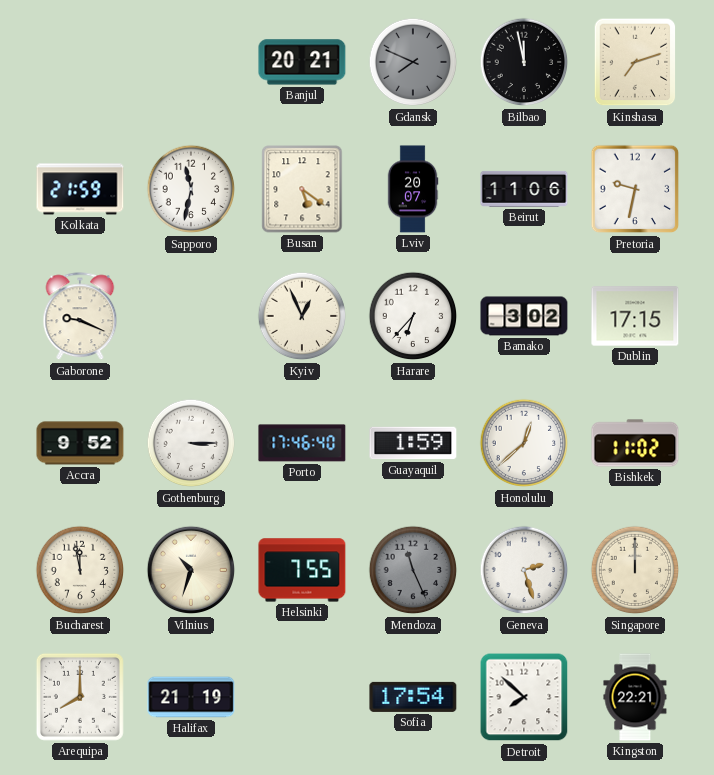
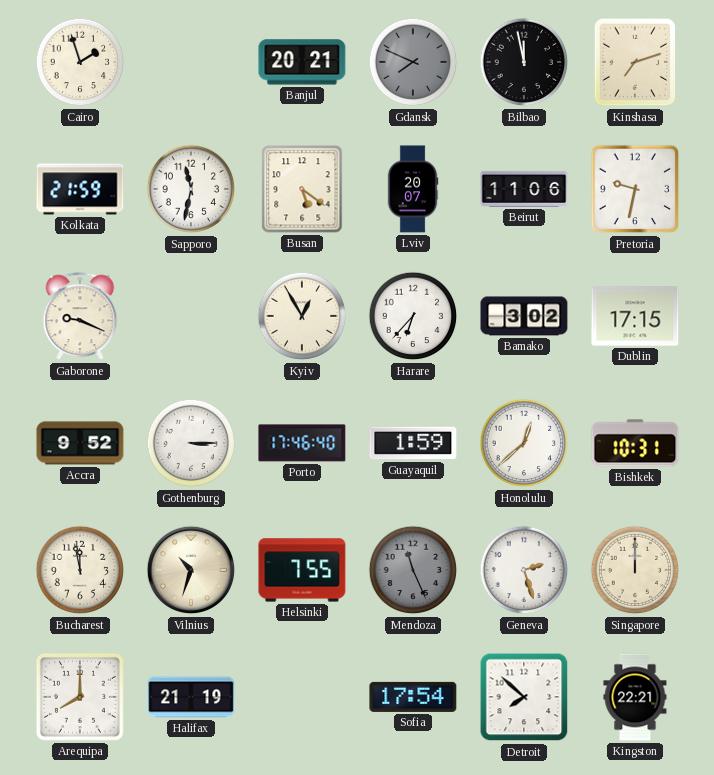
Cairo: none -> 1:57 (80, 62)
Kyiv: 12:56 -> 12:55 (302, 316)
Bishkek: 11:02 -> 10:31 (635, 443)
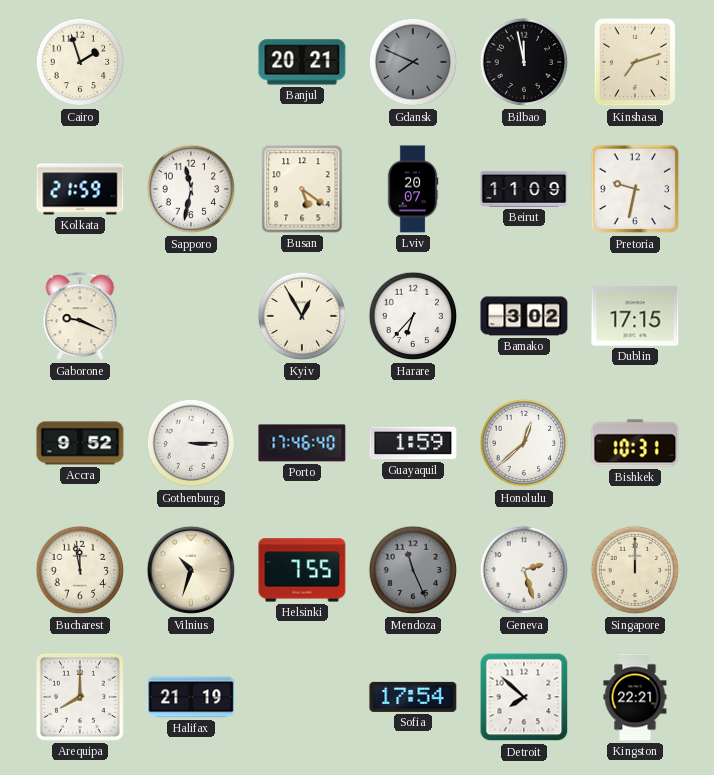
Beirut: 11:06 -> 11:09 (524, 189)
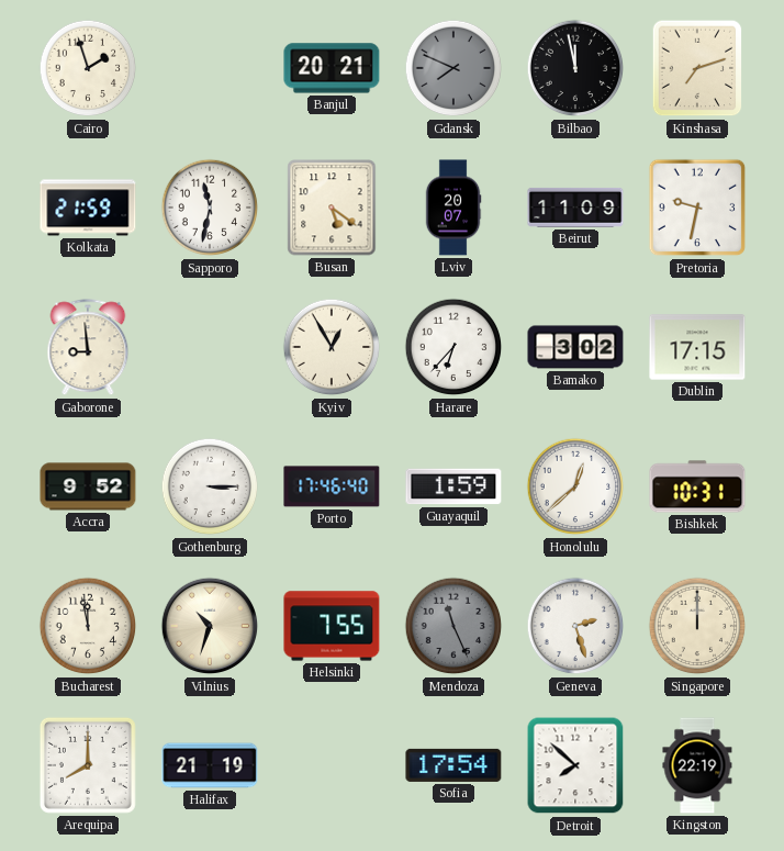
Gaborone: 9:19 -> 8:59 (88, 348)
Kingston: 22:21 -> 22:19 (697, 765)
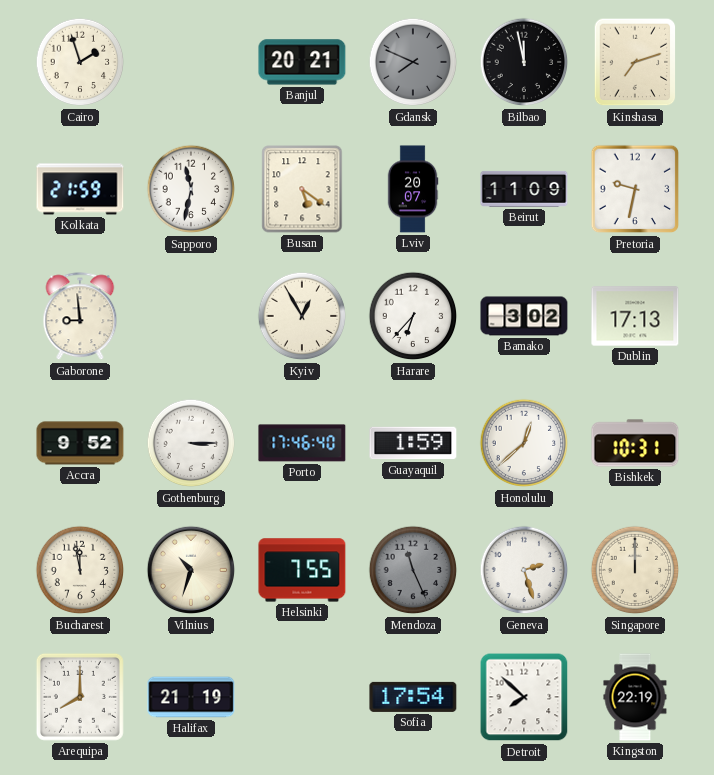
Dublin: 17:15 -> 17:13 (635, 316)
